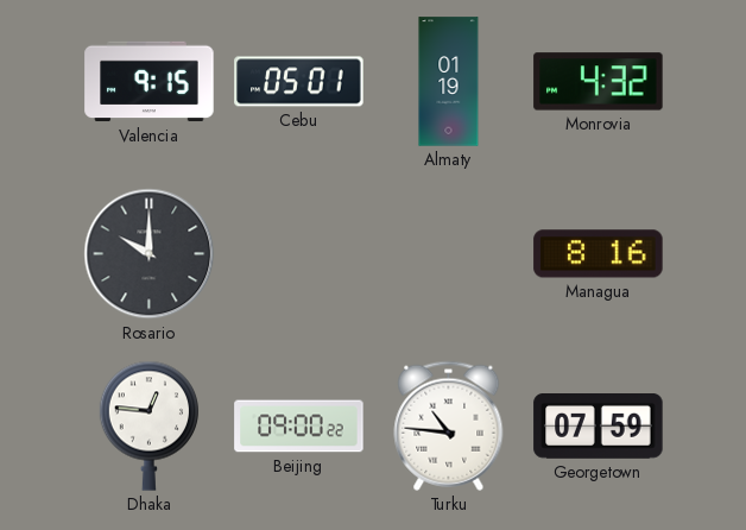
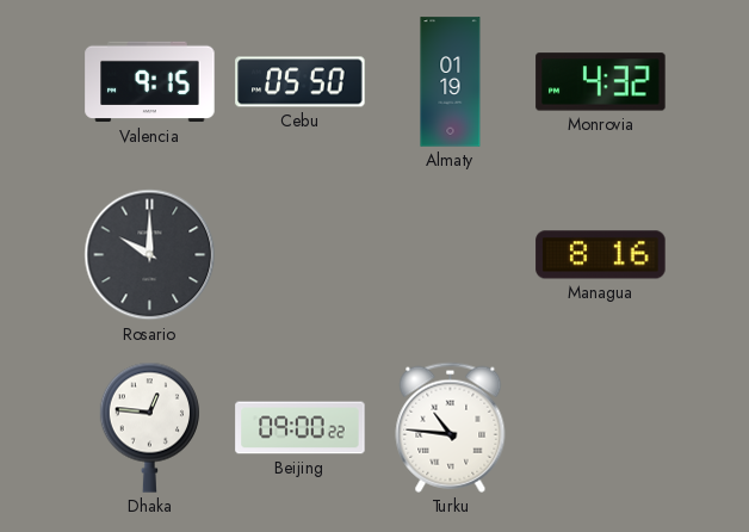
Cebu: 05:01 -> 05:50 (301, 82)
Georgetown: 07:59 -> none (599, 427)
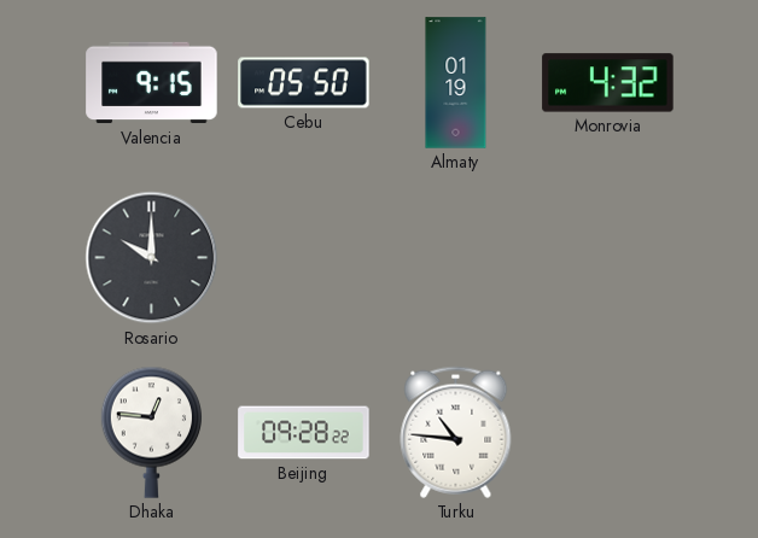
Managua: 8:16 -> none (601, 255)
Beijing: 09:00 -> 09:28 (304, 433)
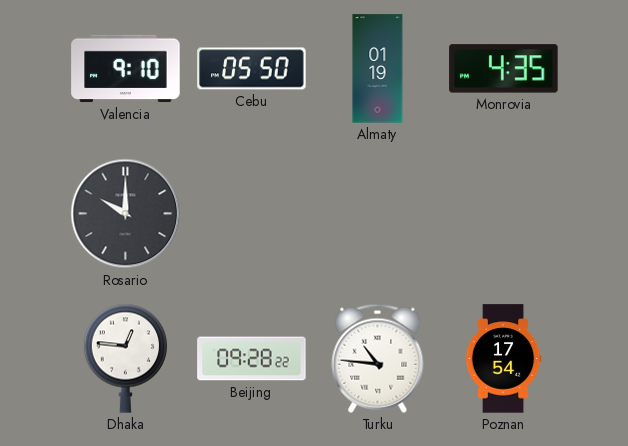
Valencia: 9:15 -> 9:10 (126, 69)
Monrovia: 4:32 -> 4:35 (504, 69)
Poznan: none -> 17:54 (503, 359)
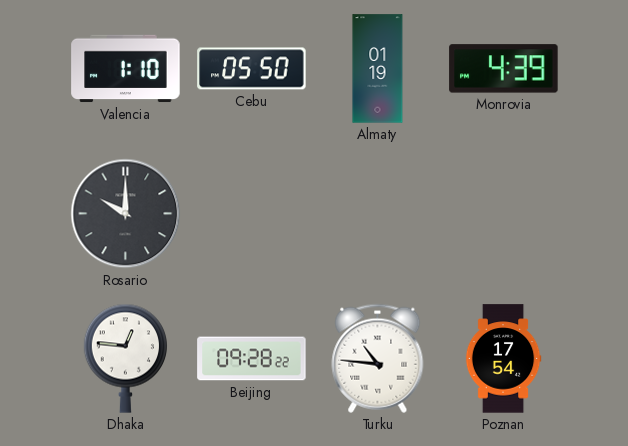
Valencia: 9:10 -> 1:10 (126, 69)
Monrovia: 4:35 -> 4:39 (504, 69)
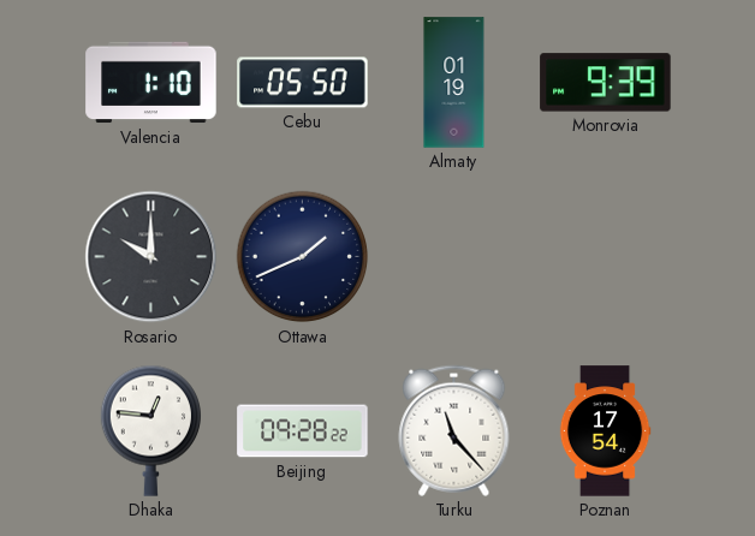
Monrovia: 4:39 -> 9:39 (606, 83)
Ottawa: none -> 1:41 (303, 257)
Turku: 10:46 -> 11:23 (454, 430)
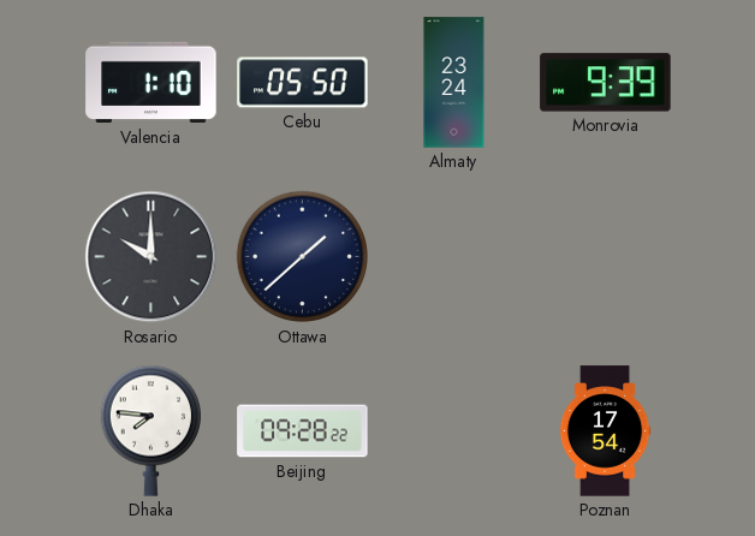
Almaty: 01:19 -> 23:24 (454, 83)
Ottawa: 1:41 -> 1:38 (303, 257)
Dhaka: 12:46 -> 7:46 (150, 430)
Turku: 11:23 -> none (454, 430)
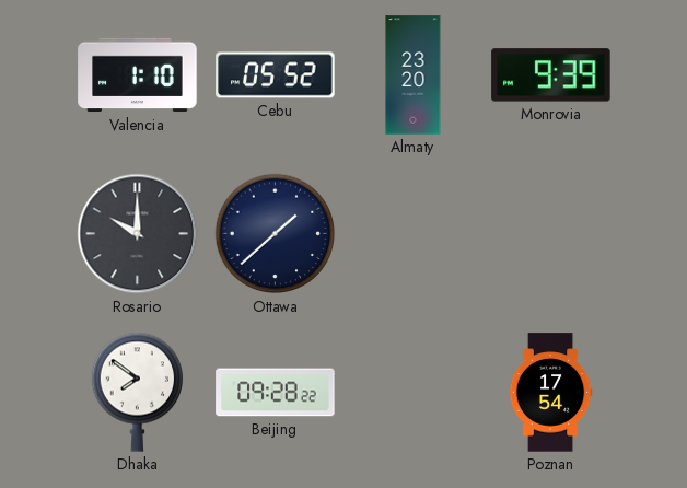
Cebu: 05:50 -> 05:52 (276, 75)
Almaty: 23:24 -> 23:20 (414, 75)
Dhaka: 7:46 -> 7:51 (137, 392)
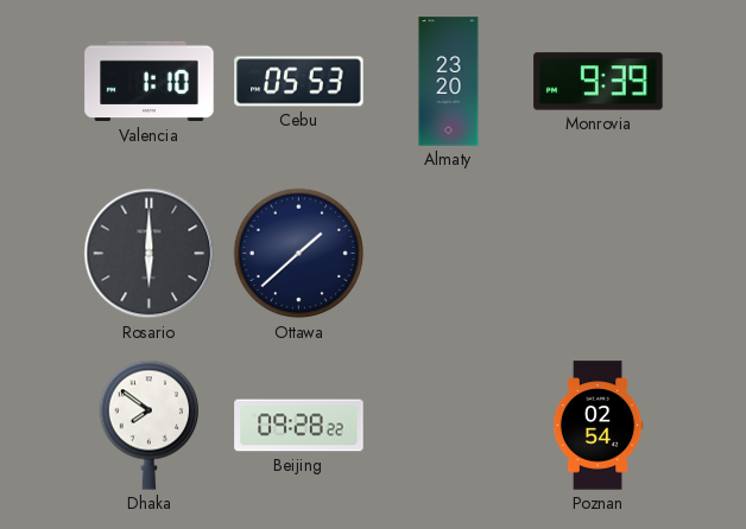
Cebu: 05:52 -> 05:53 (299, 82)
Rosario: 10:00 -> 6:00 (150, 254)
Poznan: 17:54 -> 02:54 (598, 426)
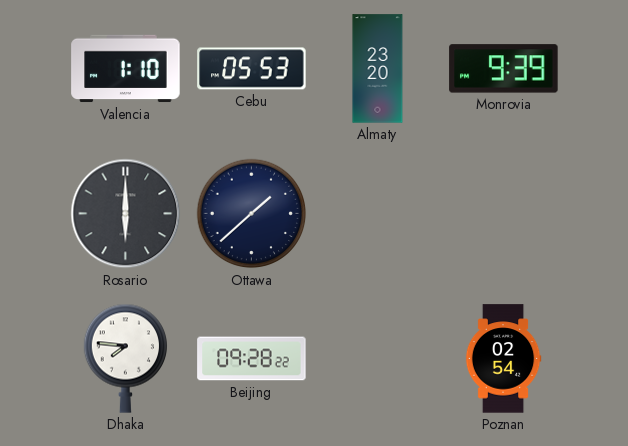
Dhaka: 7:51 -> 7:46 (125, 358)
